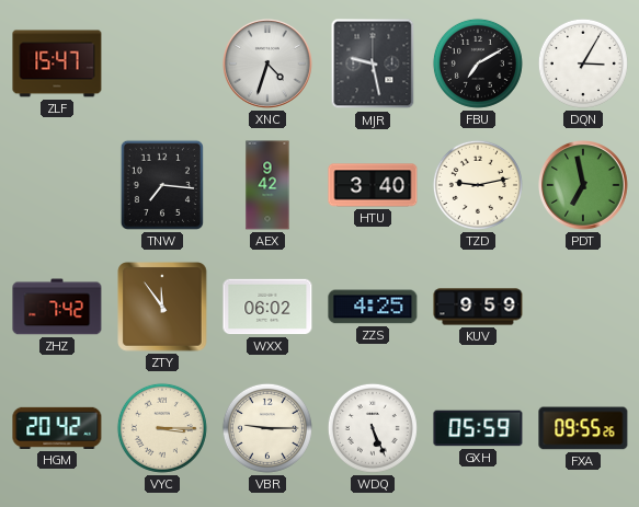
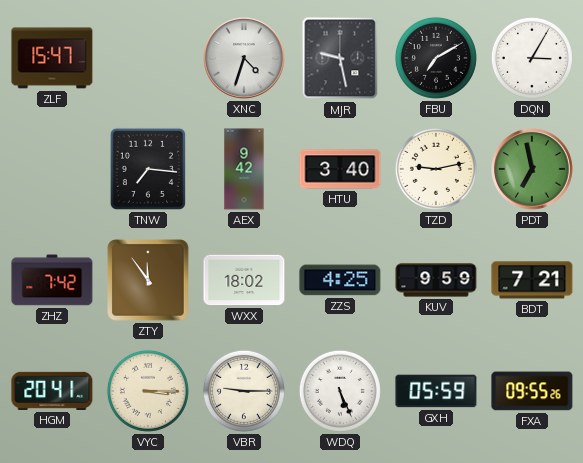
WXX: 06:02 -> 18:02 (244, 280)
BDT: none -> 7:21 (532, 280)
HGM: 20:42 -> 20:41 (52, 391)
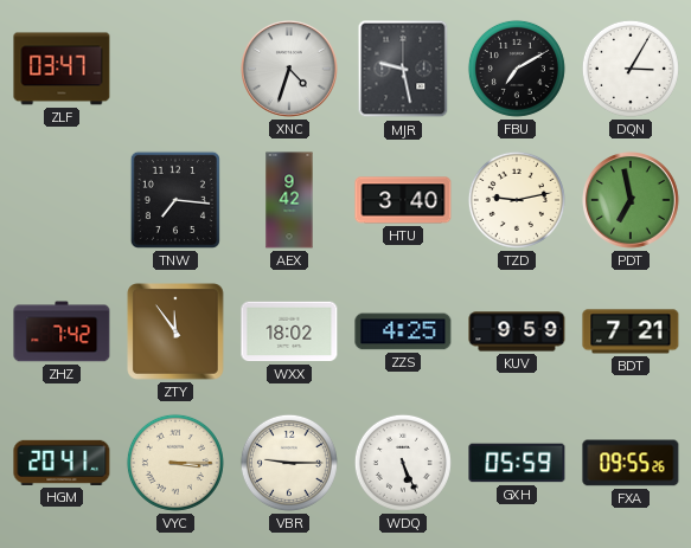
ZLF: 15:47 -> 03:47 (62, 69)
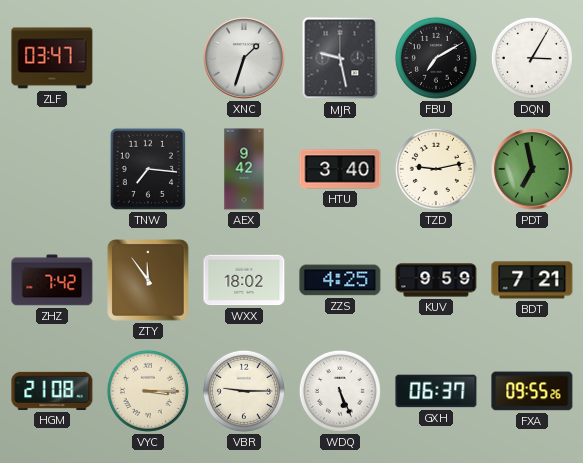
XNC: 4:33 -> 1:33 (245, 59)
HGM: 20:41 -> 21:08 (52, 391)
GXH: 05:59 -> 06:37 (436, 391)
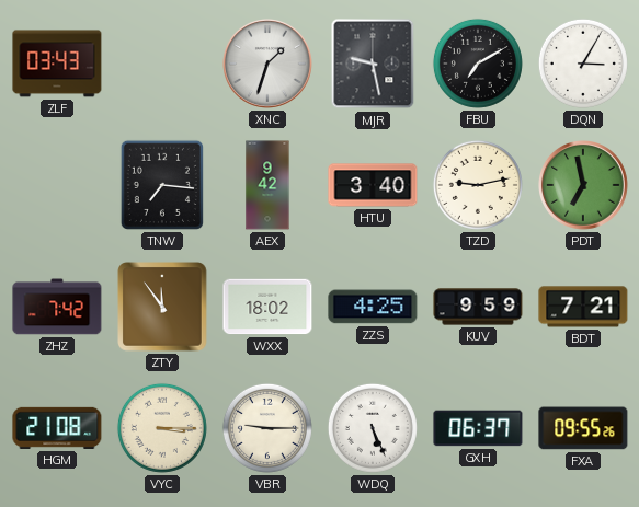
ZLF: 03:47 -> 03:43 (57, 64)
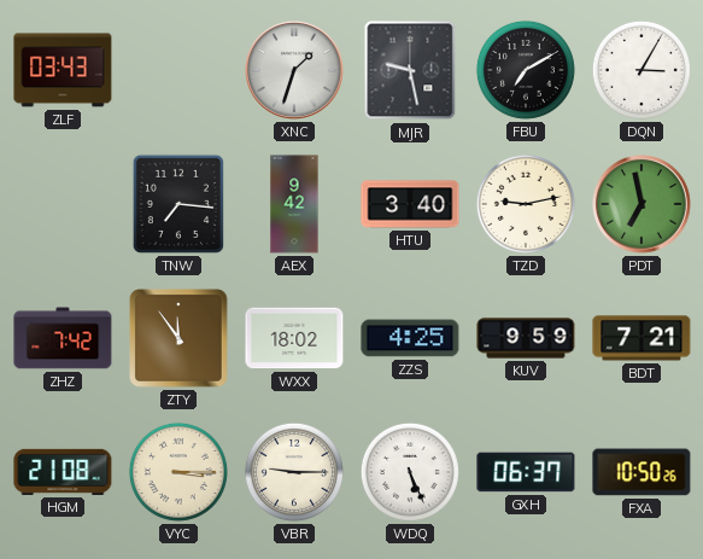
FXA: 09:55 -> 10:50 (642, 472)
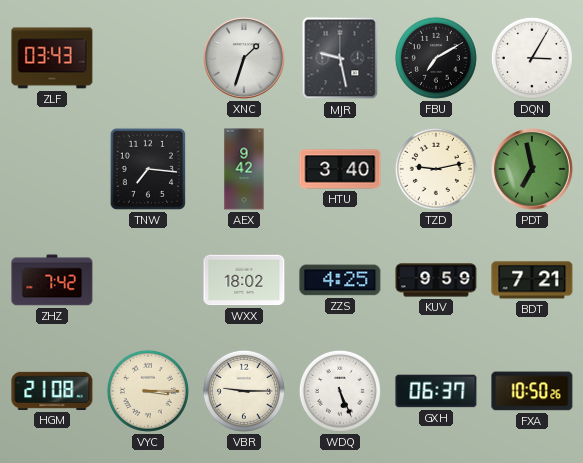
ZTY: 11:54 -> none (178, 338)
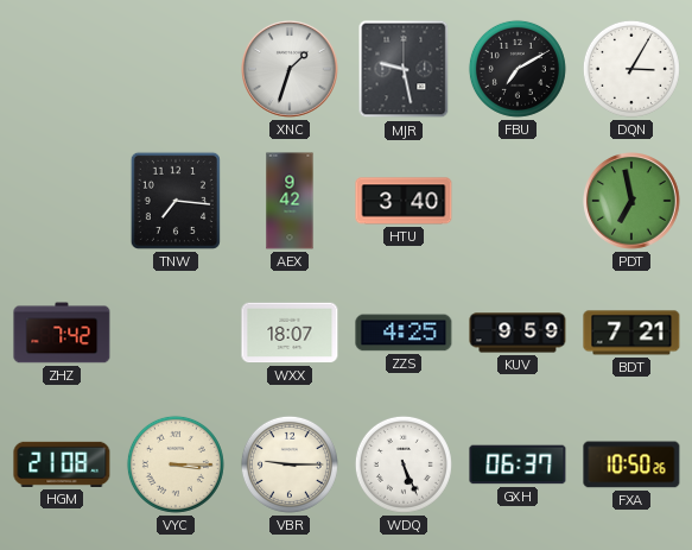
ZLF: 03:43 -> none (52, 58)
TZD: 9:13 -> none (436, 169)
WXX: 18:02 -> 18:07 (290, 333)
